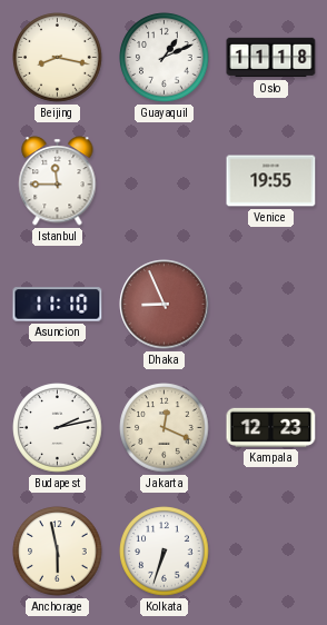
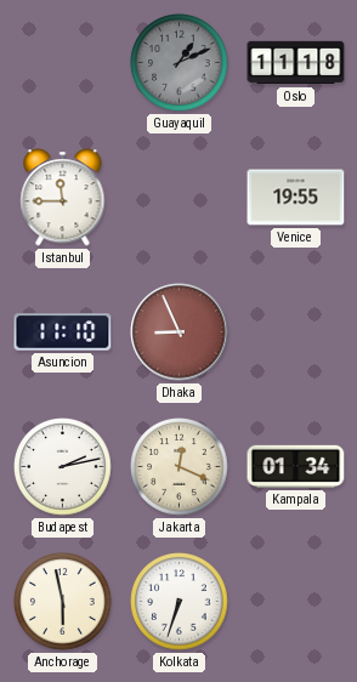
Beijing: 8:17 -> none (58, 58)
Guayaquil dial: white -> grey (180, 63)
Kampala: 12:23 -> 01:34 (296, 466)
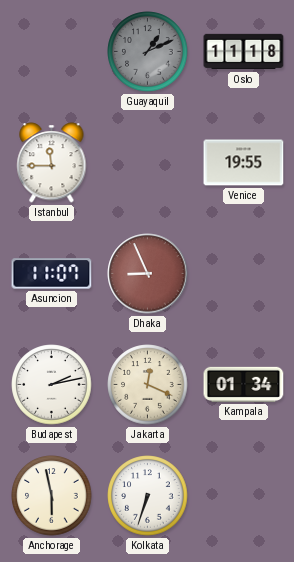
Asuncion: 11:10 -> 11:07 (52, 274)
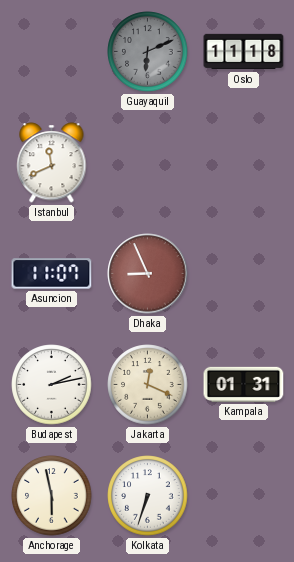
Guayaquil: 1:11 -> 6:11 (148, 52)
Istanbul: 11:45 -> 11:41 (52, 163)
Venice: 19:55 -> none (244, 163)
Kampala: 01:34 -> 01:31 (244, 384)
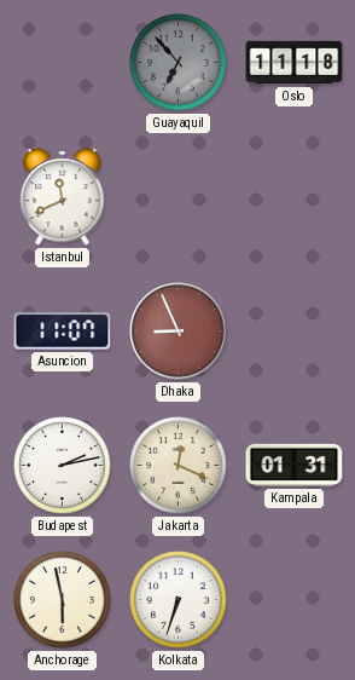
Guayaquil: 6:11 -> 6:53 (179, 63)
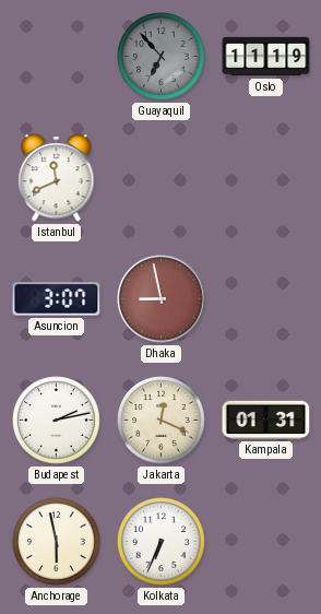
Oslo: 11:18 -> 11:19 (266, 57)
Asuncion: 11:07 -> 3:07 (57, 299)
Dhaka: 8:56 -> 8:58 (162, 299)
Kolkata: 6:33 -> 6:34 (162, 542)
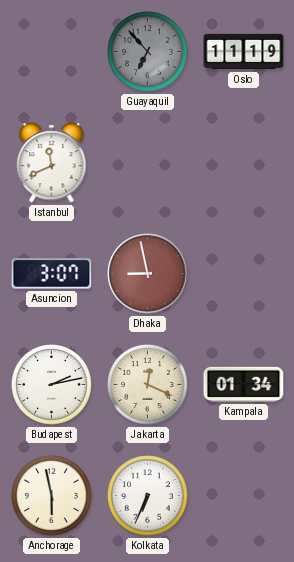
Kampala: 01:31 -> 01:34 (244, 384)
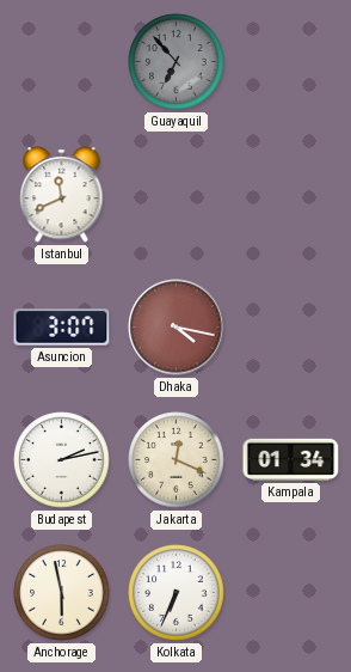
Oslo: 11:19 -> none (244, 52)
Dhaka: 8:58 -> 4:17 (177, 328)
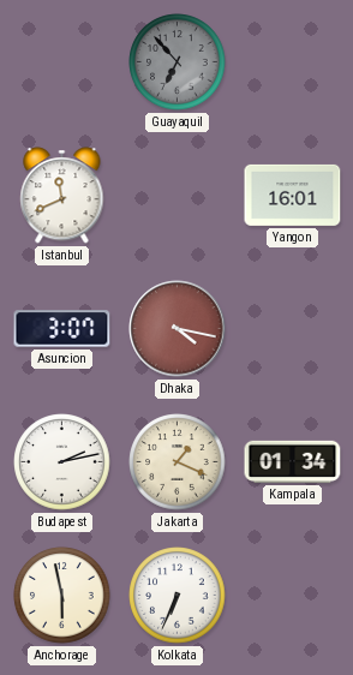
Yangon: none -> 16:01 (293, 195)
Jakarta: 12:19 -> 1:19 (178, 462)
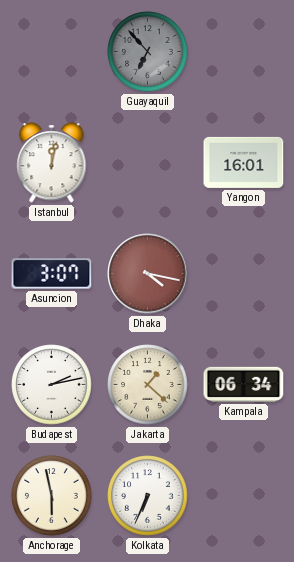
Istanbul: 11:41 -> 12:02 (52, 163)
Jakarta: 1:19 -> 1:22 (148, 385)
Kampala: 01:34 -> 06:34 (244, 384)
